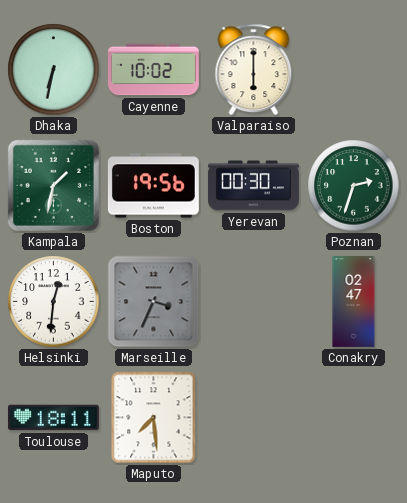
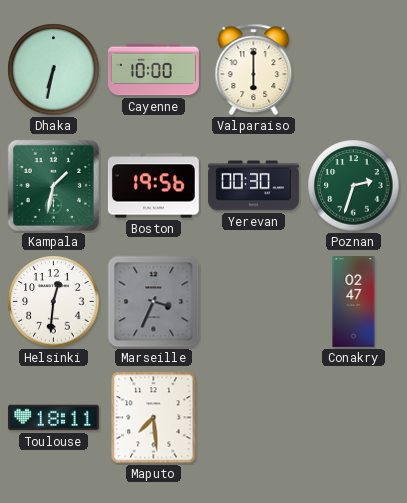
Cayenne: 10:02 -> 10:00 (153, 70)
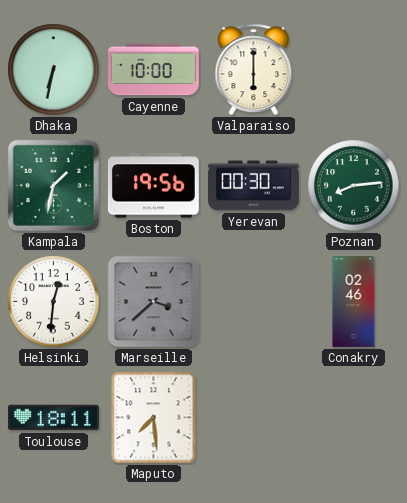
Poznan: 2:33 -> 8:14 (354, 186)
Marseille: 3:34 -> 3:38 (154, 302)
Conakry: 02:47 -> 02:46 (354, 302)
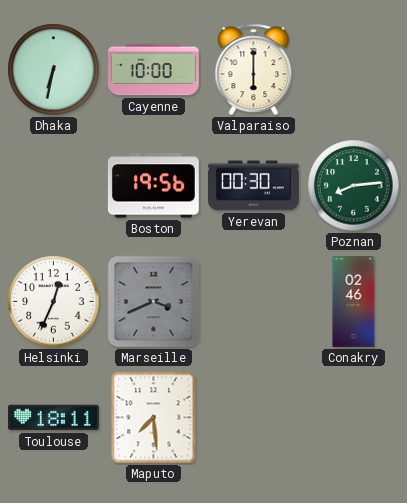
Kampala: 1:32 -> none (53, 185)
Helsinki: 12:31 -> 12:34 (54, 302)
Marseille: 3:38 -> 3:41 (154, 302)
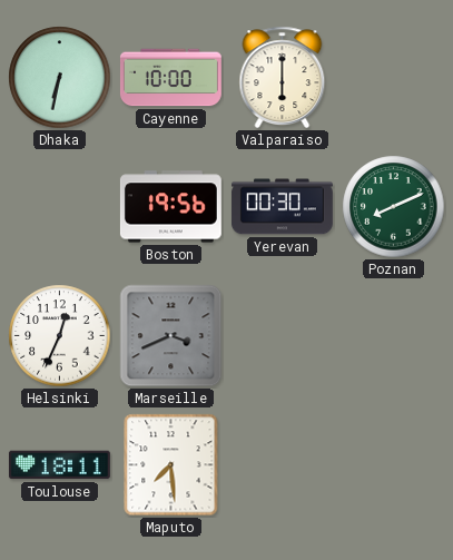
Poznan: 8:14 -> 8:11 (394, 207)
Conakry: 02:46 -> none (354, 302)
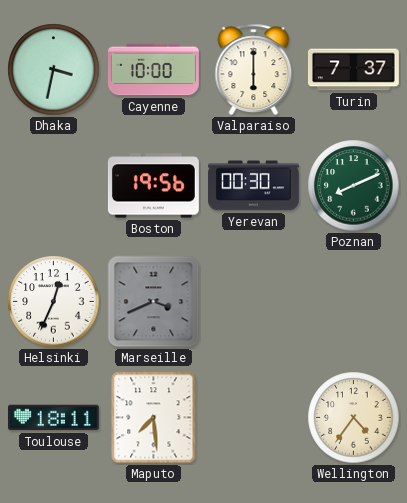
Dhaka: 6:32 -> 3:32 (54, 70)
Turin: none -> 7:37 (353, 70)
Wellington: none -> 4:36 (354, 418)
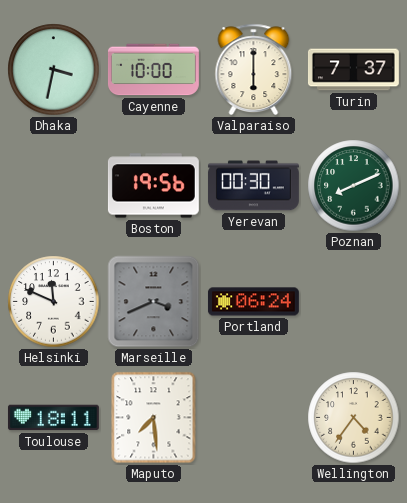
Helsinki: 12:34 -> 11:49 (54, 302)
Portland: none -> 06:24 (253, 302)
